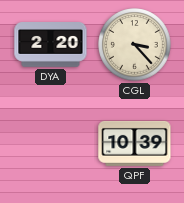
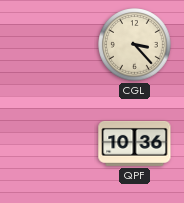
DYA: 2:20 -> none (51, 45)
QPF: 10:39 -> 10:36 (135, 143)
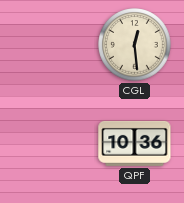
CGL: 3:23 -> 12:29 (135, 45)
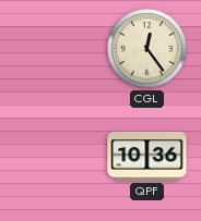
CGL: 12:29 -> 12:24 (147, 49)
